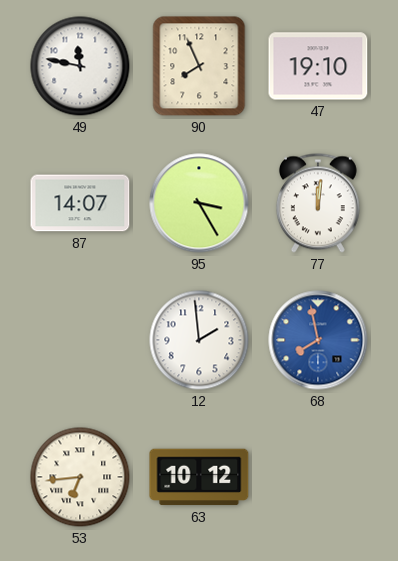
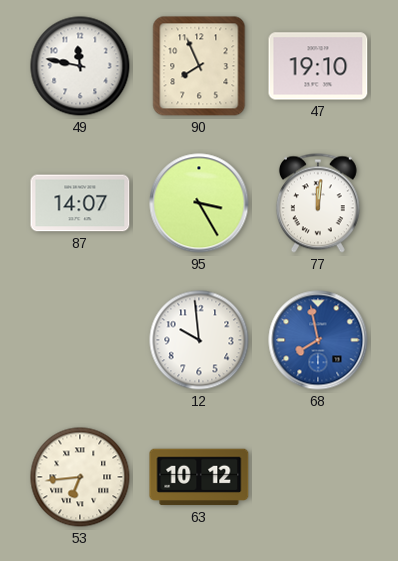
12: 1:59 -> 9:59 (199, 340)
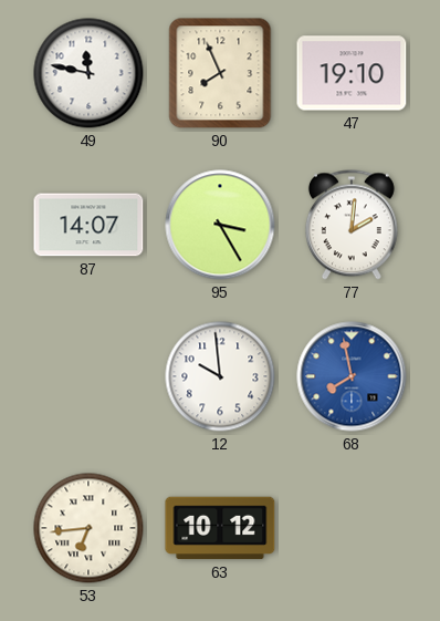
77: 12:01 -> 2:01 (352, 225)
